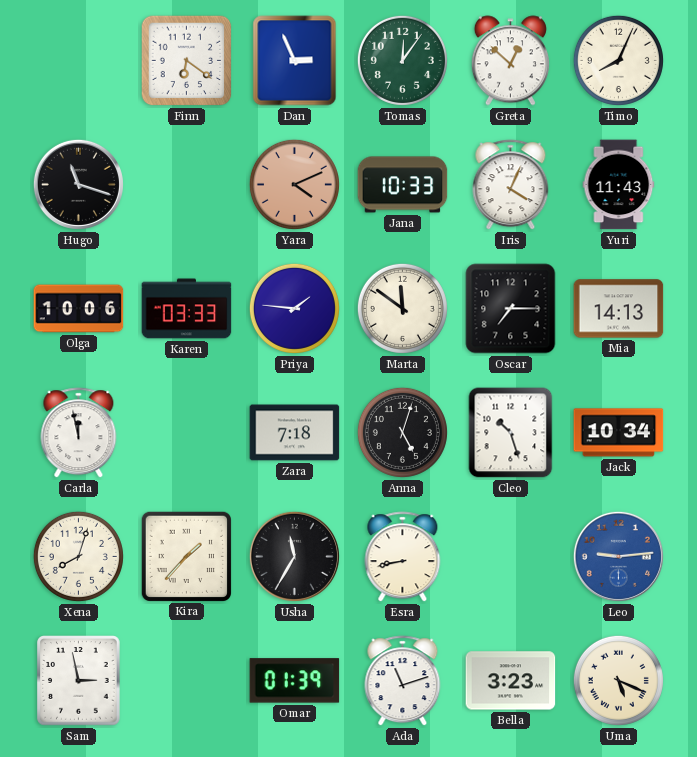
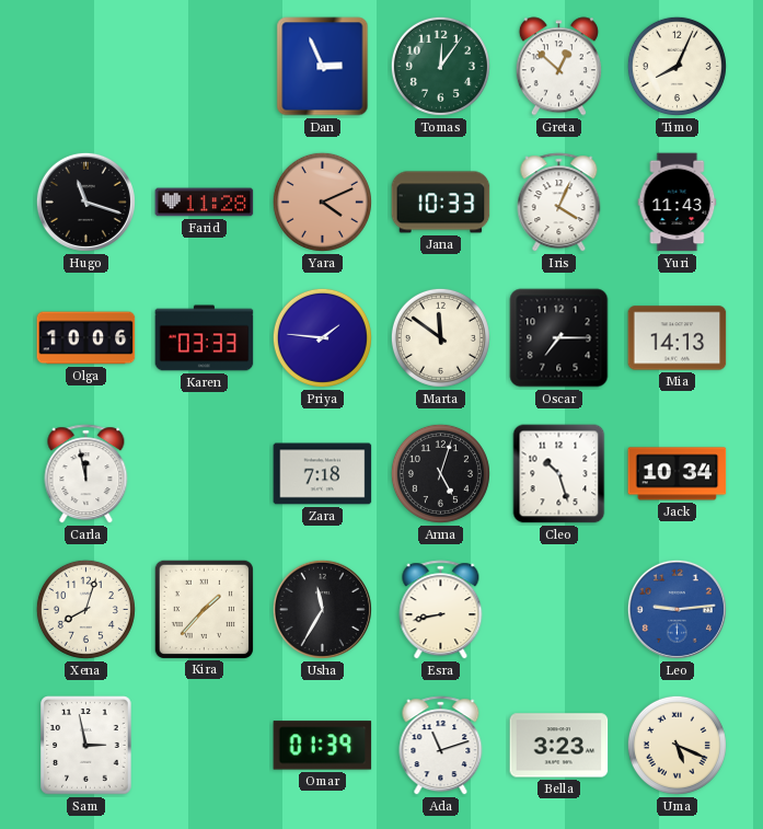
Finn: 6:21 -> none (187, 61)
Farid: none -> 11:28 (205, 203)
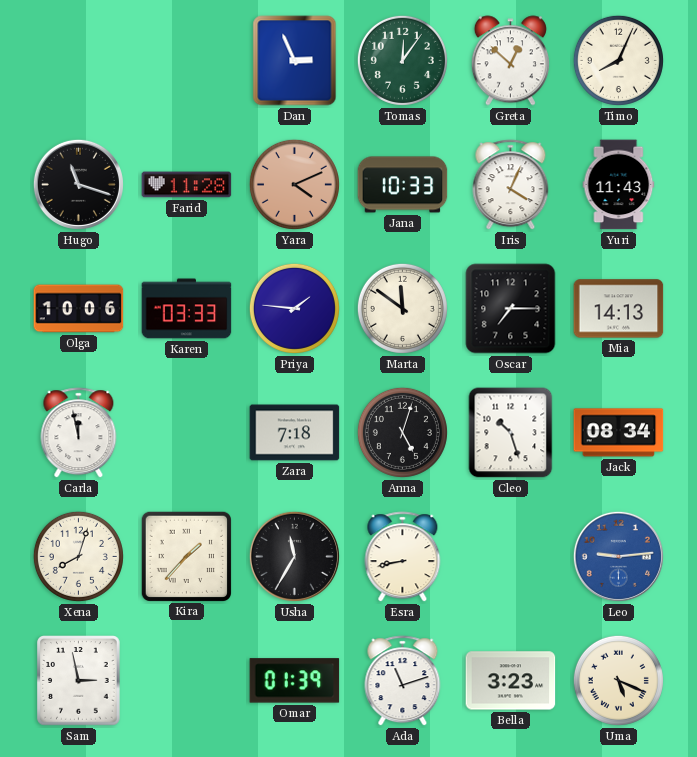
Jack: 10:34 -> 08:34 (619, 433)
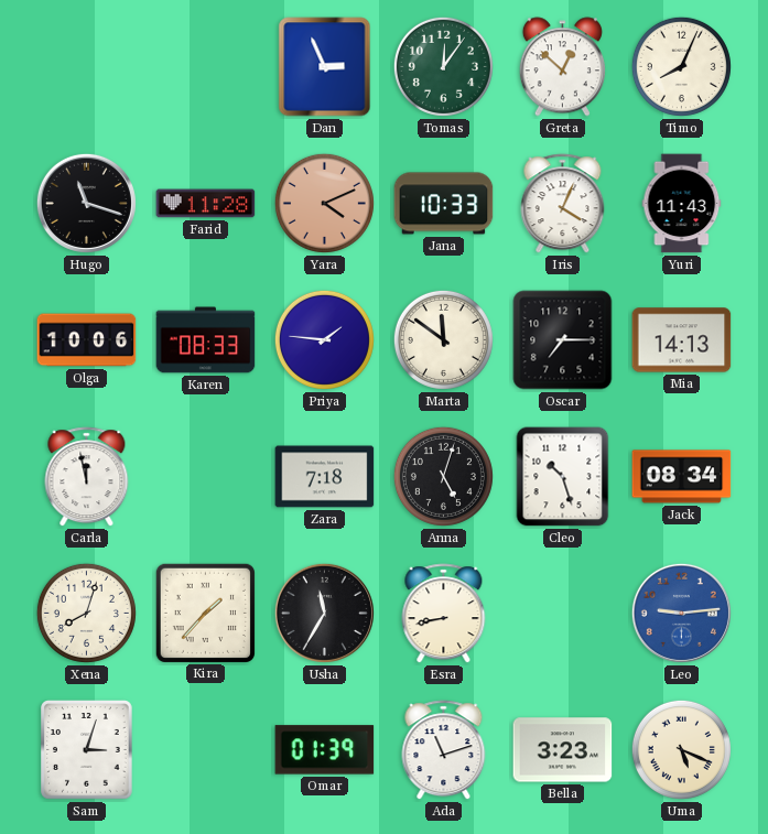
Karen: 03:33 -> 08:33 (206, 340)
Sam: 2:58 -> 3:03 (87, 750)
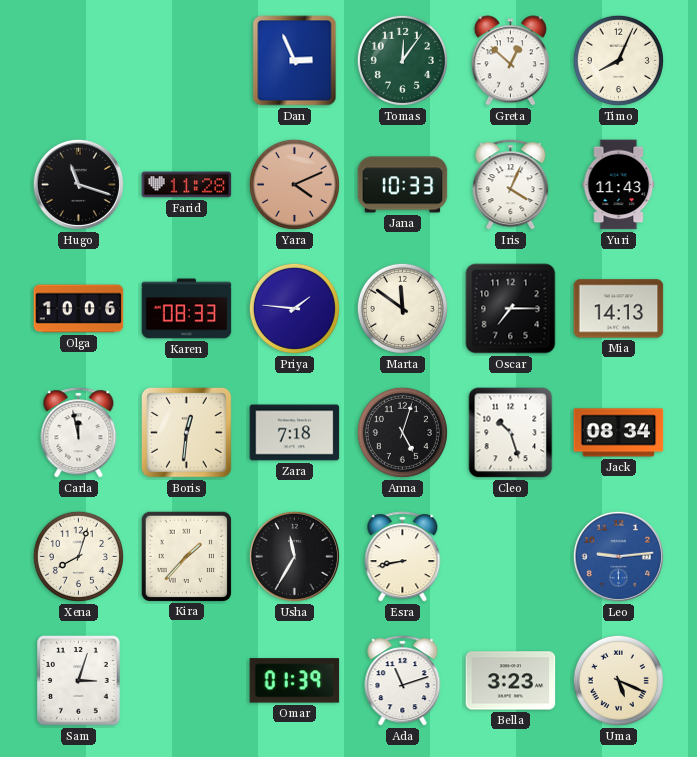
Boris: none -> 12:31 (187, 433)
